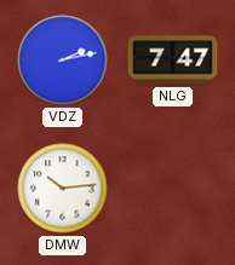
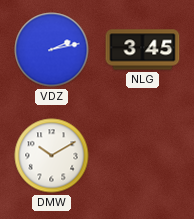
NLG: 7:47 -> 3:45 (143, 50)
DMW: 10:14 -> 10:10 (52, 156)
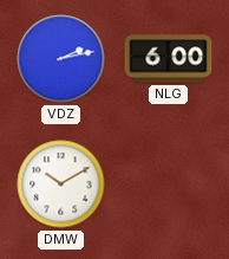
NLG: 3:45 -> 6:00 (169, 59)
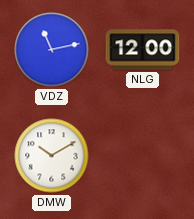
VDZ: 2:13 -> 11:13 (52, 50)
NLG: 6:00 -> 12:00 (143, 50)
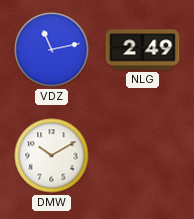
NLG: 12:00 -> 2:49 (143, 50)
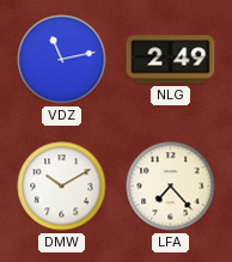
LFA: none -> 7:23 (171, 187)
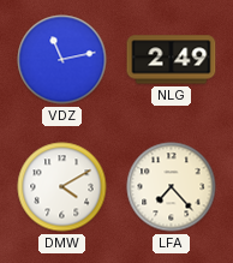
DMW: 10:10 -> 4:10 (62, 187)
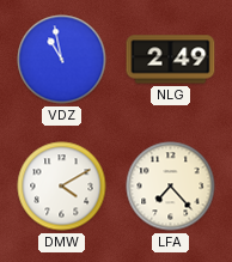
VDZ: 11:13 -> 10:58 (62, 60)
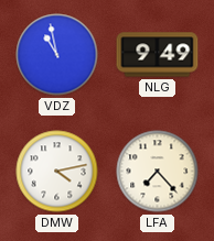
NLG: 2:49 -> 9:49 (158, 55)
DMW: 4:10 -> 4:13 (57, 172)
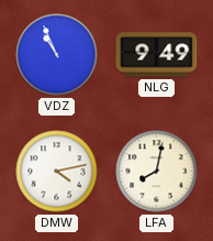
VDZ: 10:58 -> 10:56 (57, 55)
LFA: 7:23 -> 8:02 (157, 172)
